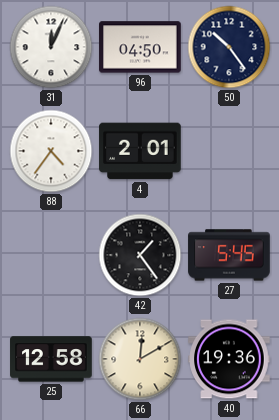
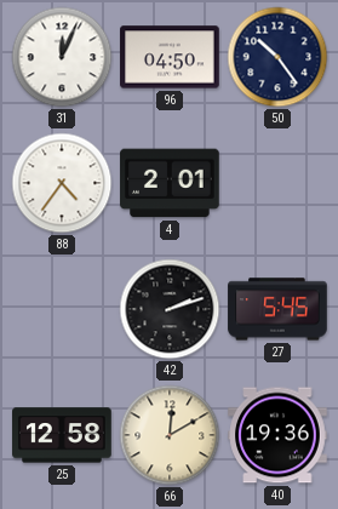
42: 1:24 -> 2:12 (170, 309)
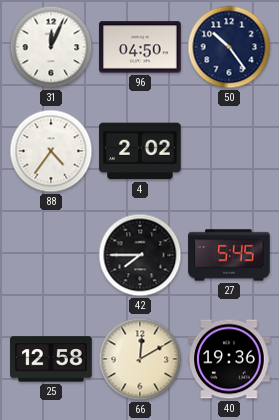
4: 2:01 -> 2:02 (140, 151)
42: 2:12 -> 7:45 (140, 255)
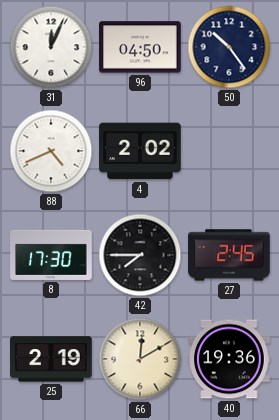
88: 4:36 -> 4:41 (51, 151)
8: none -> 17:30 (51, 255)
27: 5:45 -> 2:45 (229, 255)
25: 12:58 -> 2:19 (51, 359)
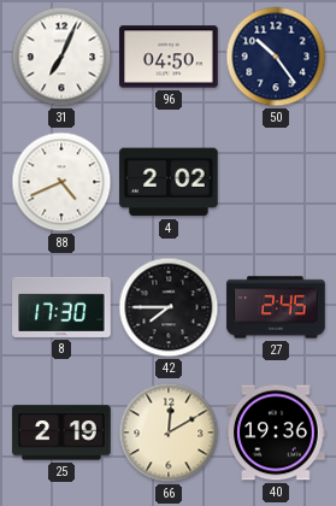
31: 12:04 -> 7:04 (61, 57)
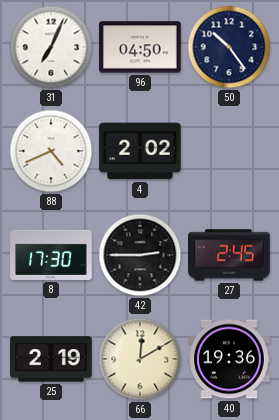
42: 7:45 -> 2:45 (140, 255)
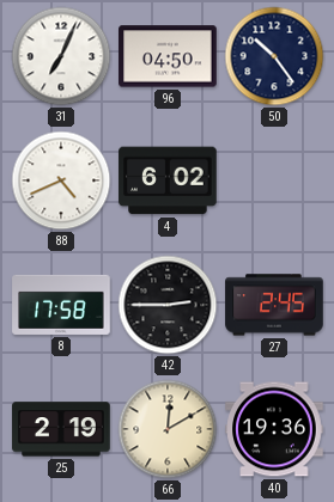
4: 2:02 -> 6:02 (168, 180)
8: 17:30 -> 17:58 (61, 305)
